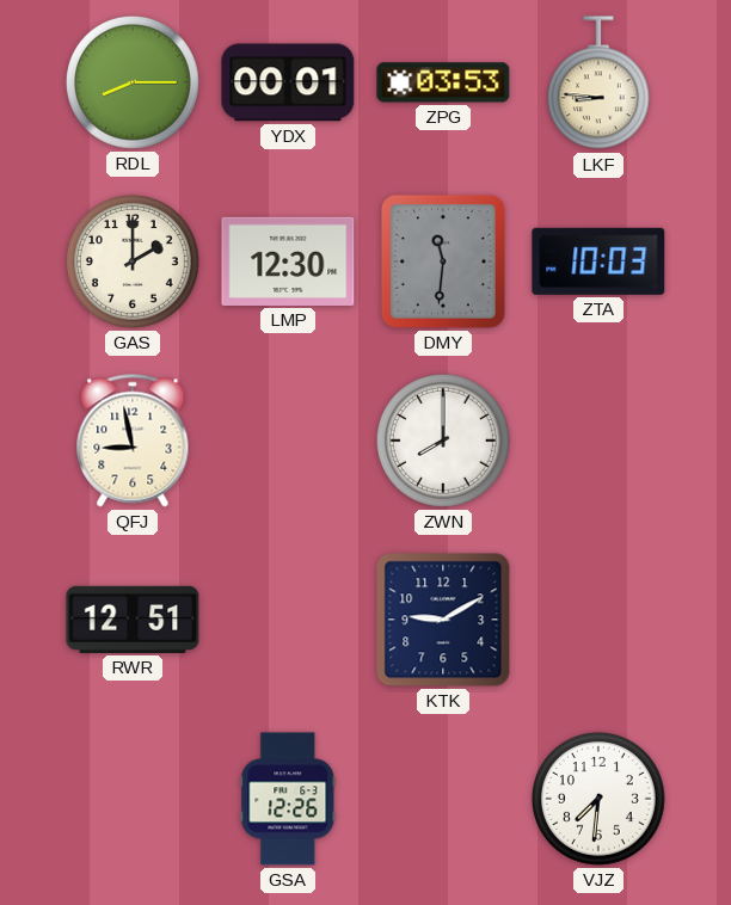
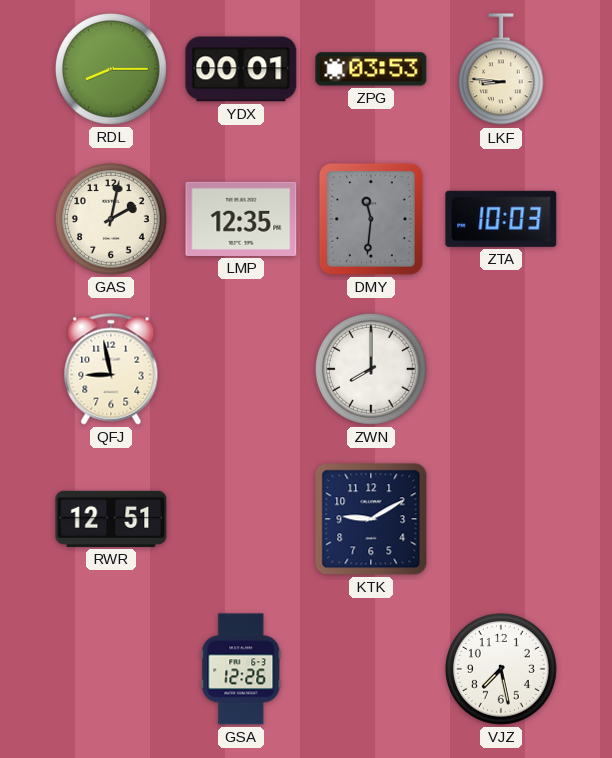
GAS: 2:00 -> 2:02 (111, 219)
LMP: 12:30 -> 12:35 (241, 219)
VJZ: 7:31 -> 7:28 (501, 669)
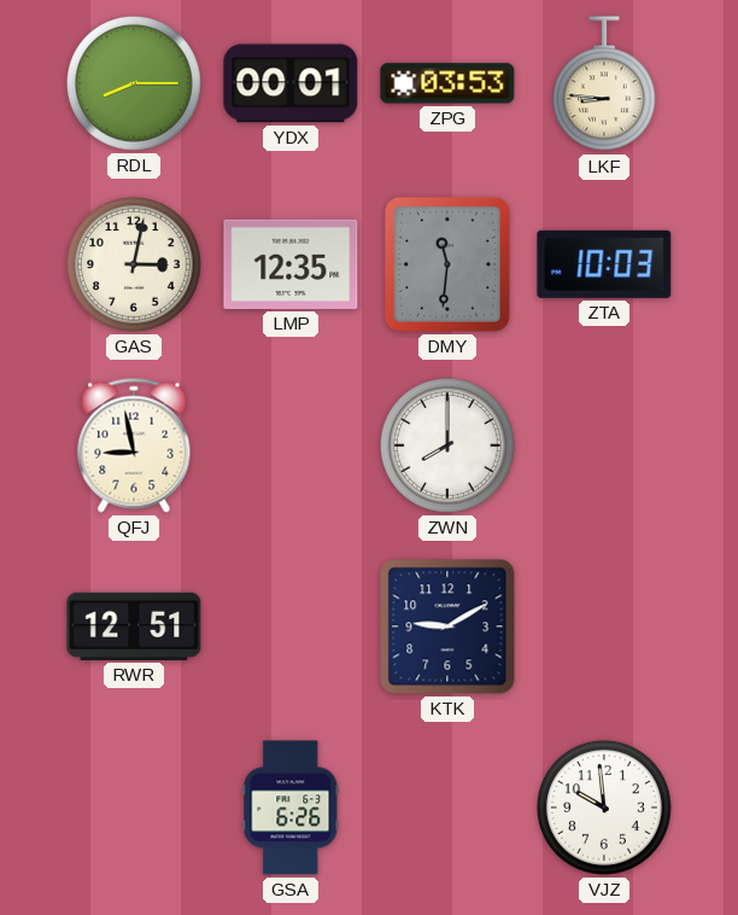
GAS: 2:02 -> 3:02 (134, 264)
GSA: 12:26 -> 6:26 (291, 808)
VJZ: 7:28 -> 9:59 (604, 808)
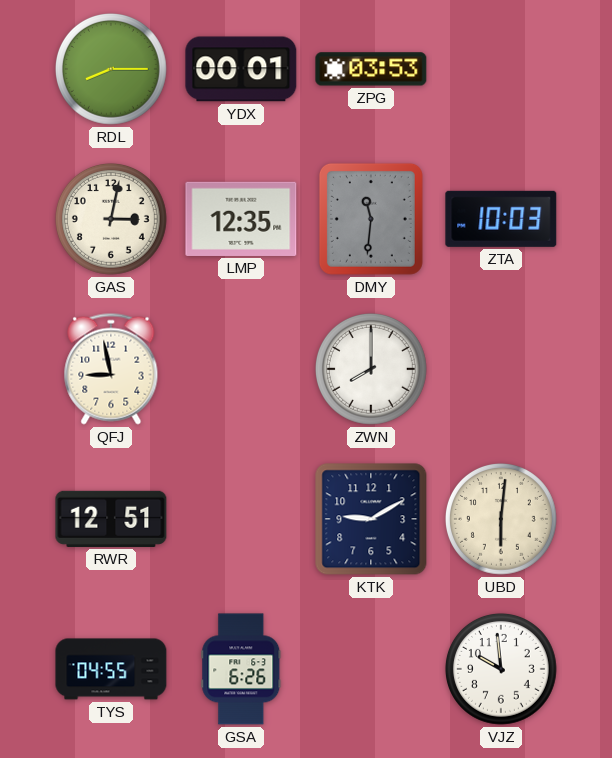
LKF: 8:46 -> none (604, 84)
UBD: none -> 6:01 (501, 519)
TYS: none -> 04:55 (111, 669)
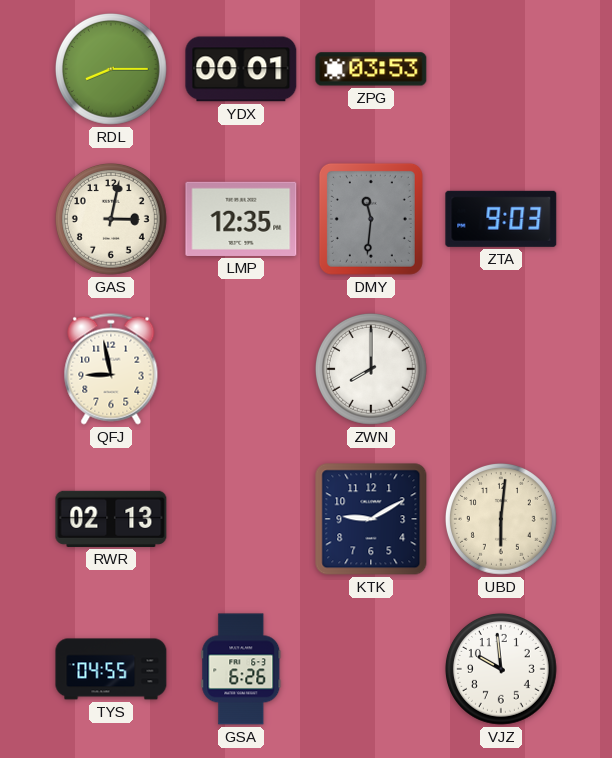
ZTA: 10:03 -> 9:03 (501, 219)
RWR: 12:51 -> 02:13 (111, 519)
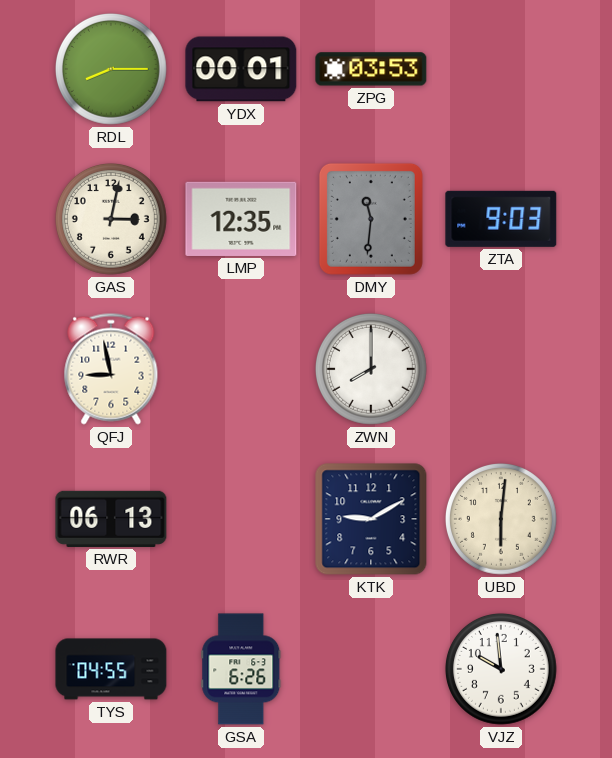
RWR: 02:13 -> 06:13 (111, 519)
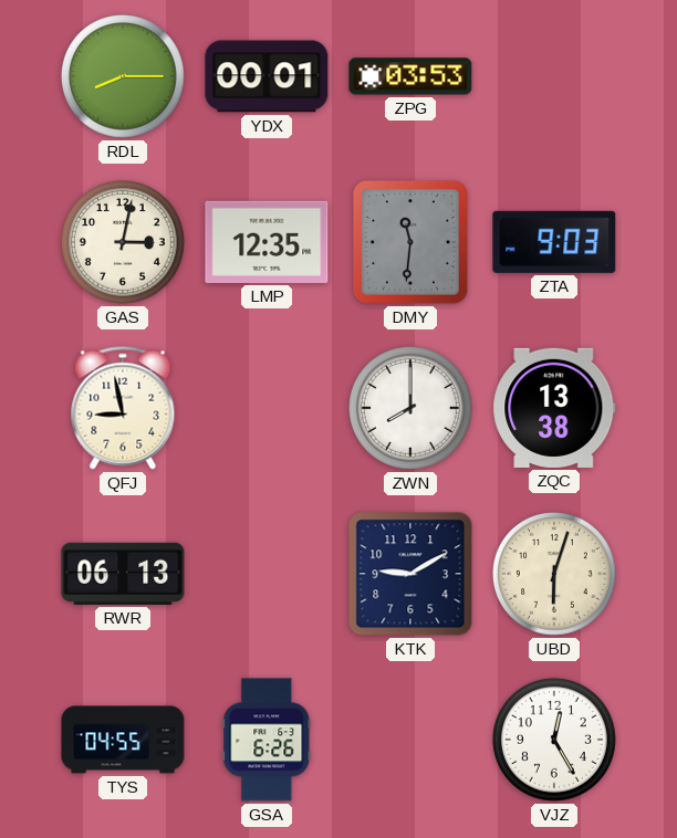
ZQC: none -> 13:38 (554, 408)
UBD: 6:01 -> 6:03 (554, 574)
VJZ: 9:59 -> 12:25 (554, 740)
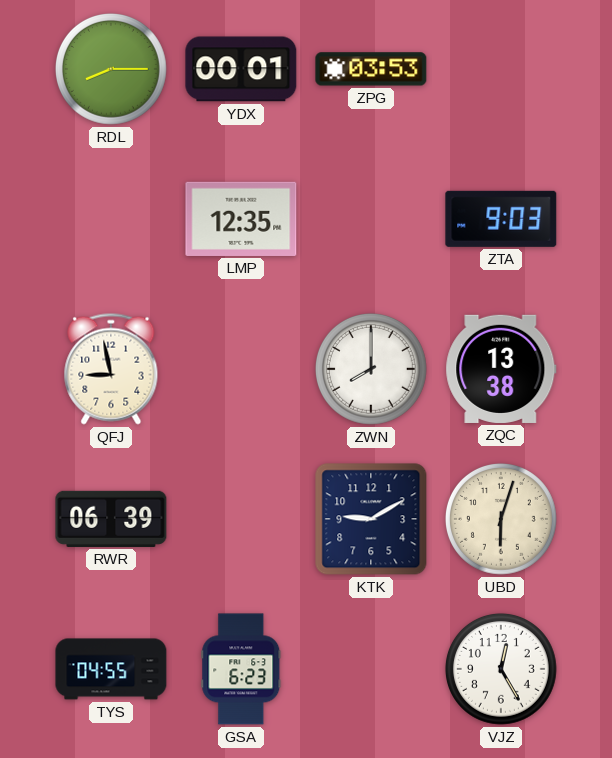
GAS: 3:02 -> none (123, 242)
DMY: 11:31 -> none (410, 242)
RWR: 06:13 -> 06:39 (111, 519)
GSA: 6:26 -> 6:23 (241, 669)
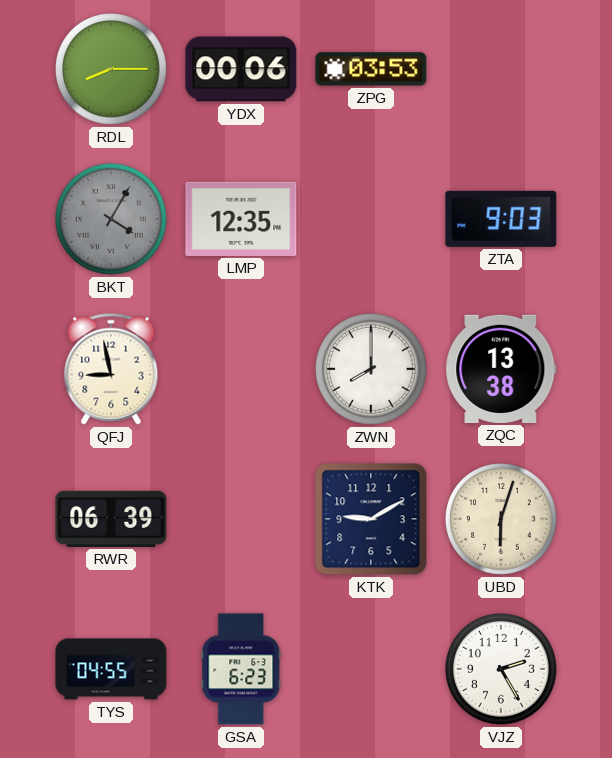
YDX: 00:01 -> 00:06 (241, 69)
BKT: none -> 4:05 (111, 219)
VJZ: 12:25 -> 2:25 (501, 669)
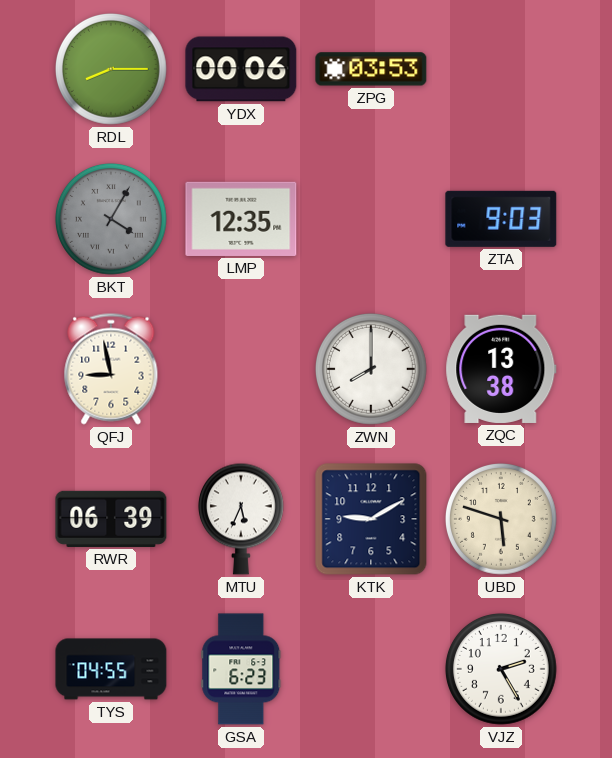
MTU: none -> 5:34 (241, 519)
UBD: 6:03 -> 5:48 (501, 519)
